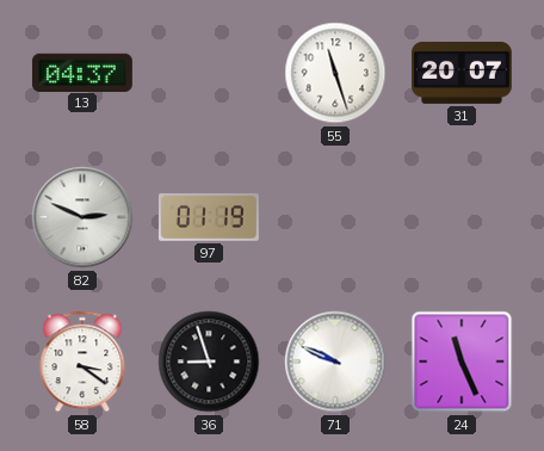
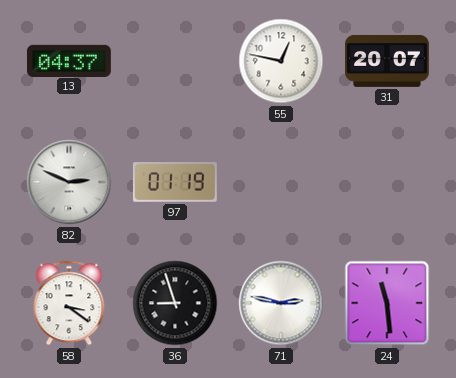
55: 11:27 -> 12:47 (281, 61)
71: 9:49 -> 2:47 (281, 303)
24: 11:26 -> 11:29 (387, 303)
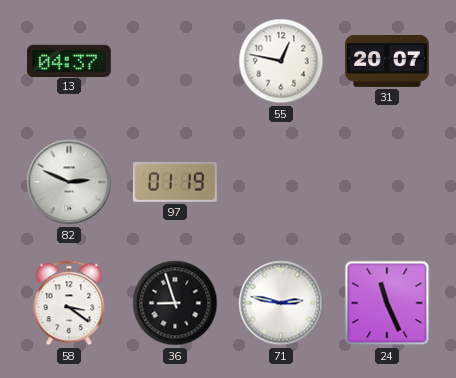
24: 11:29 -> 11:26 (387, 303)
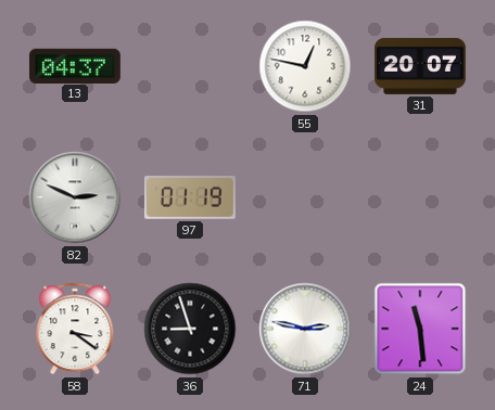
24: 11:26 -> 11:29 (420, 329)
